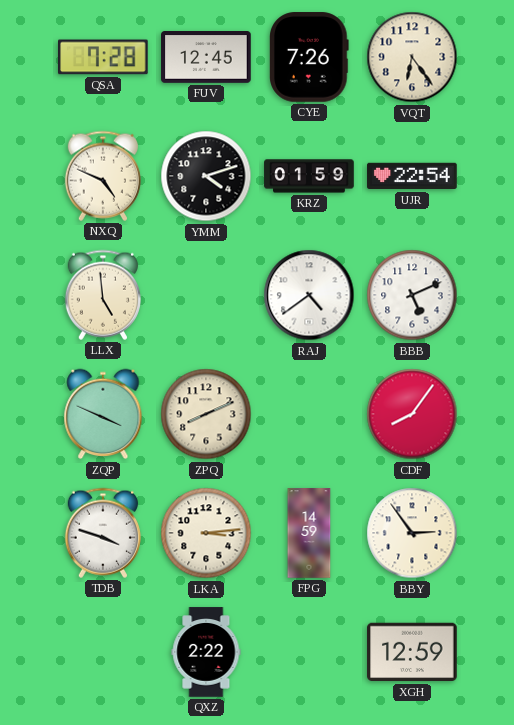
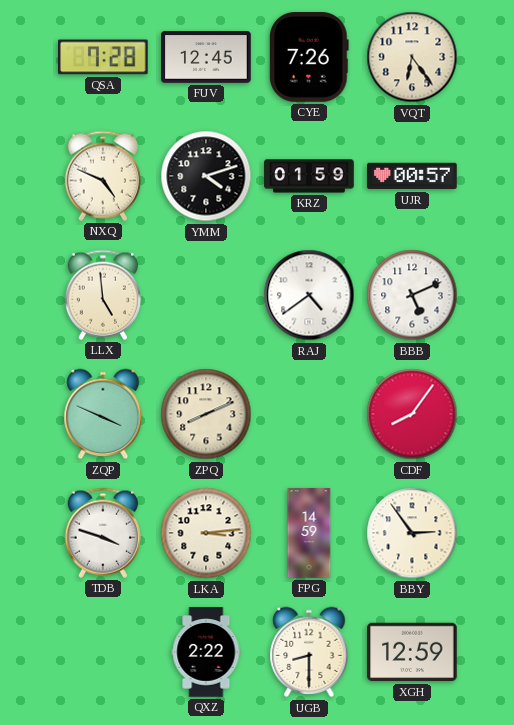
UJR: 22:54 -> 00:57 (412, 176)
UGB: none -> 8:30 (309, 652)
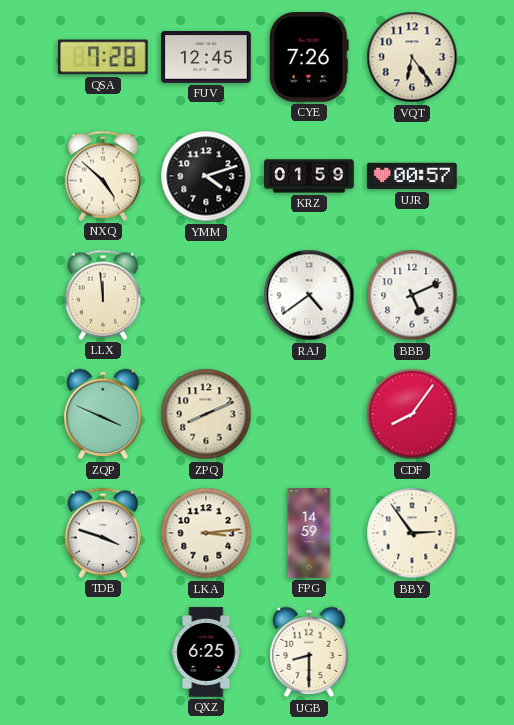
NXQ: 4:49 -> 4:52 (103, 176)
LLX: 4:59 -> 11:59 (103, 295)
QXZ: 2:22 -> 6:25 (206, 652)
XGH: 12:59 -> none (412, 652)
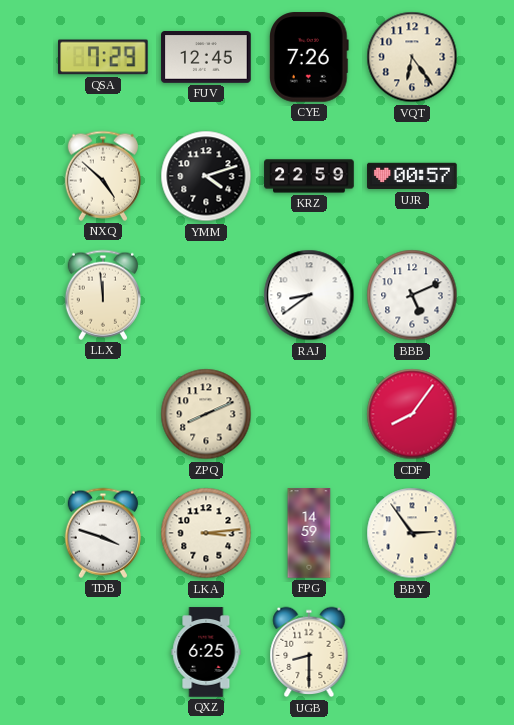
QSA: 7:28 -> 7:29 (104, 57)
KRZ: 01:59 -> 22:59 (309, 176)
RAJ: 4:39 -> 8:39 (309, 295)
ZQP: 3:49 -> none (103, 414)
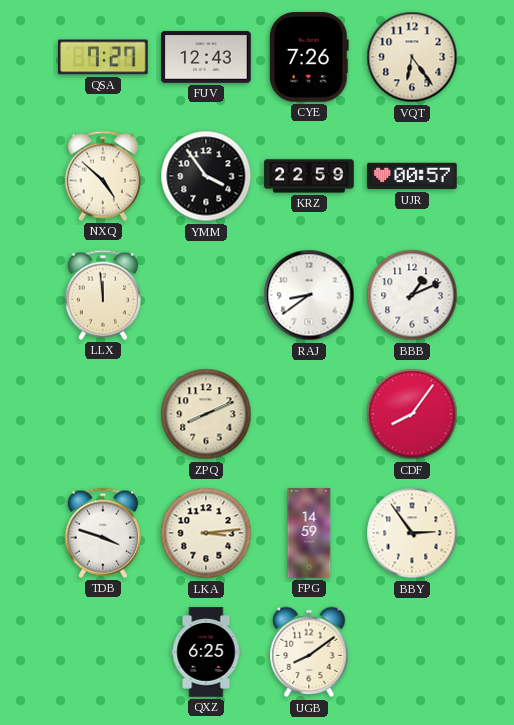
QSA: 7:29 -> 7:27 (104, 57)
FUV: 12:45 -> 12:43 (206, 58)
YMM: 4:12 -> 3:54 (206, 176)
BBB: 5:11 -> 1:11 (412, 295)
UGB: 8:30 -> 8:09 (309, 652)
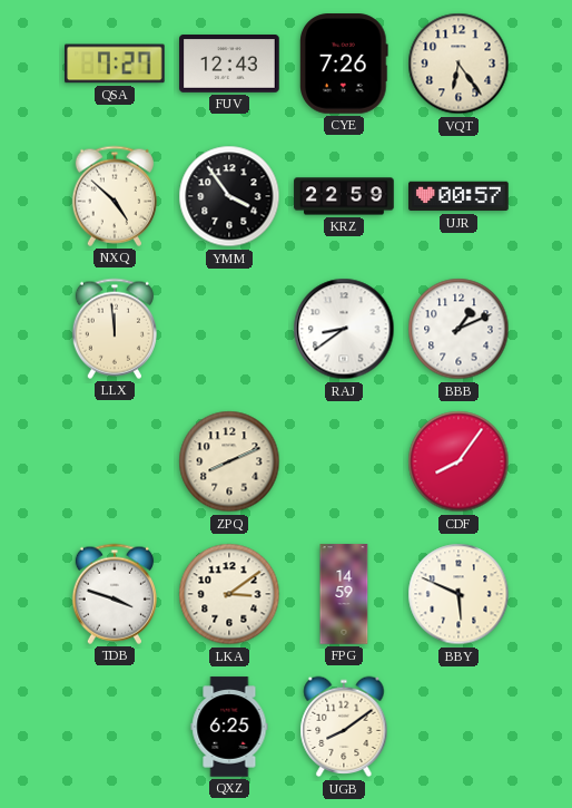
LKA: 3:14 -> 3:09 (229, 594)
BBY: 2:54 -> 5:49 (458, 594)
